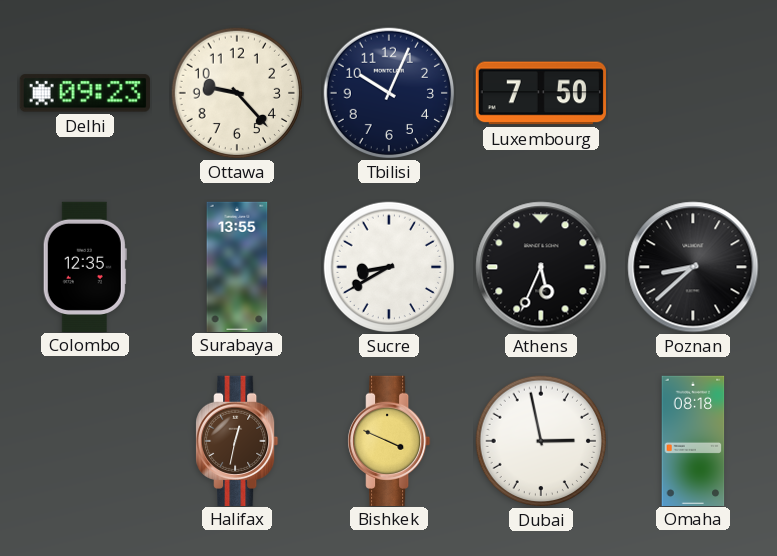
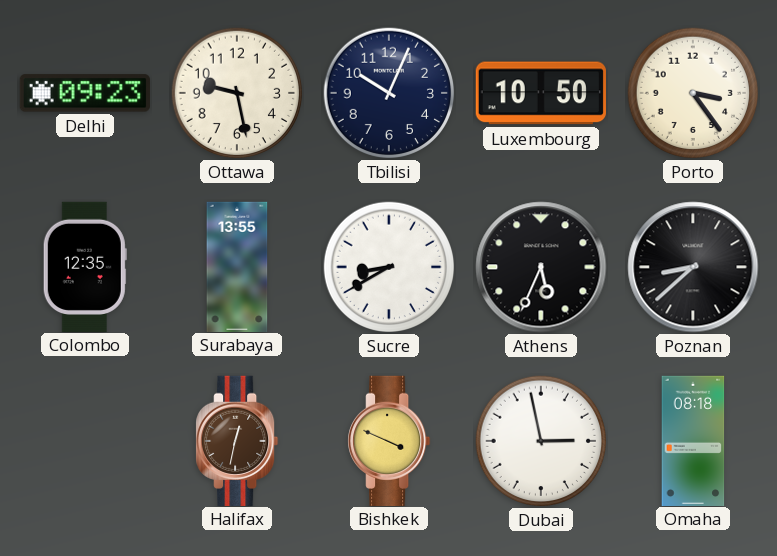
Ottawa: 9:23 -> 9:28 (237, 93)
Luxembourg: 7:50 -> 10:50 (541, 93)
Porto: none -> 3:24 (693, 93)
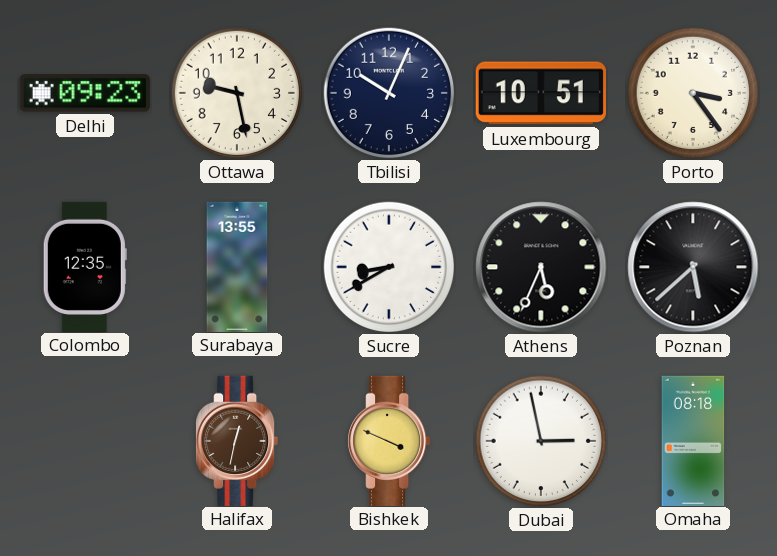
Luxembourg: 10:50 -> 10:51 (541, 93)
Poznan: 8:38 -> 5:38 (693, 267)
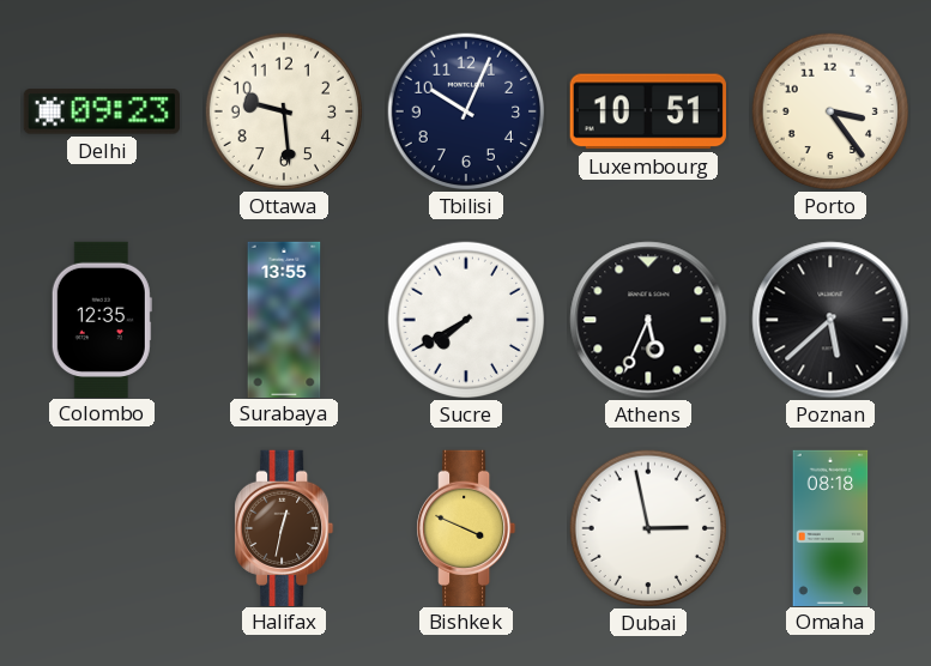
Ottawa: 9:28 -> 9:29 (284, 111)
Sucre: 8:40 -> 7:40 (466, 320)
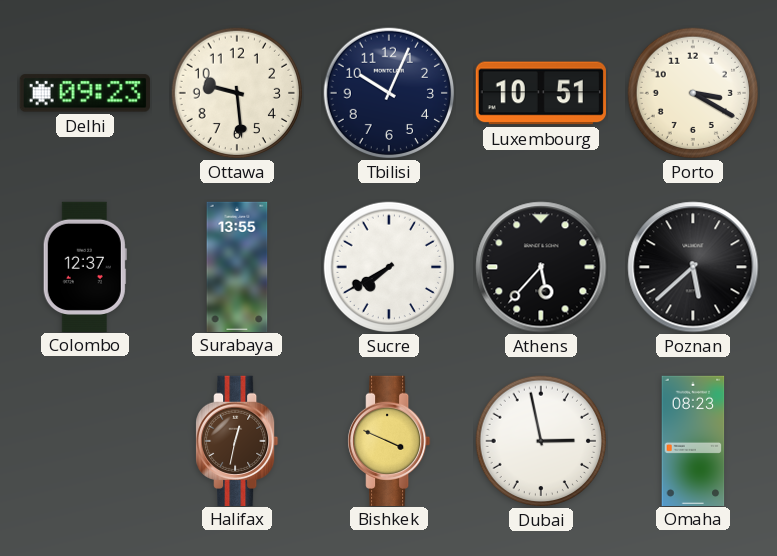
Porto: 3:24 -> 3:20 (693, 93)
Colombo: 12:35 -> 12:37 (85, 266)
Athens: 5:34 -> 5:37 (541, 267)
Omaha: 08:18 -> 08:23 (693, 440)
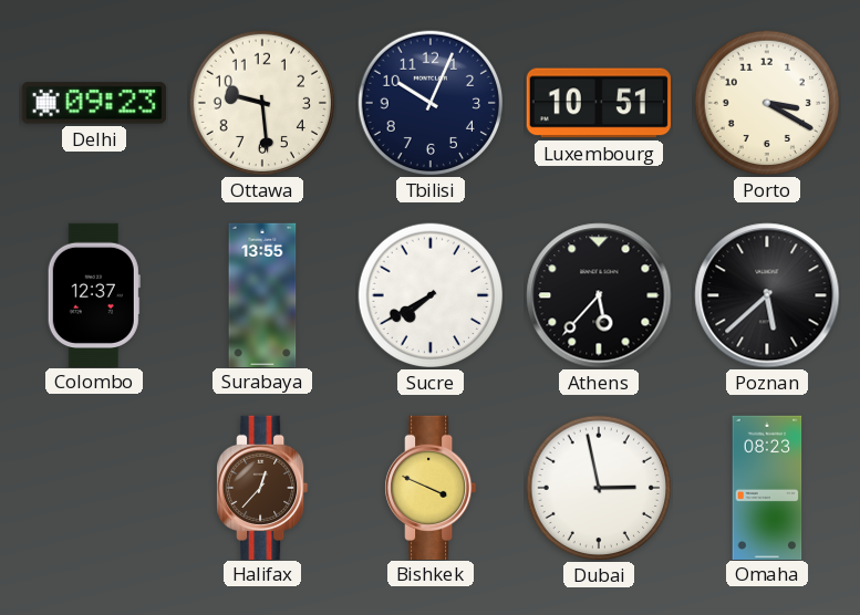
Halifax: 12:32 -> 12:37 (262, 487)
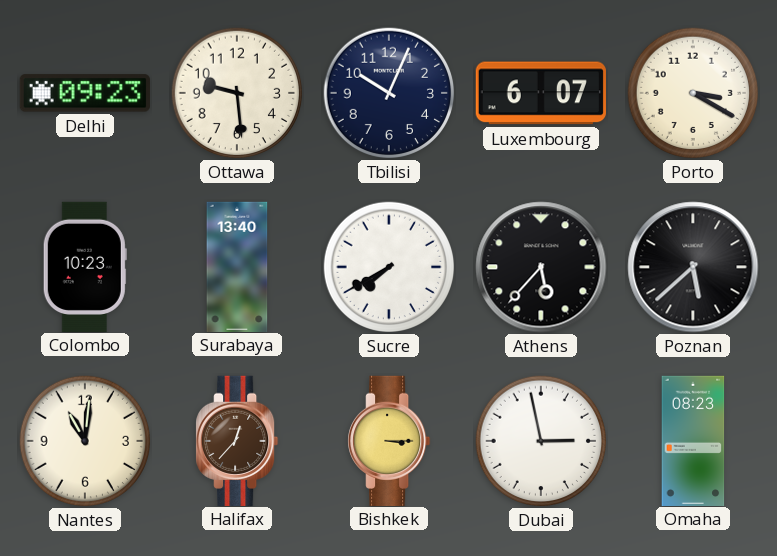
Luxembourg: 10:51 -> 6:07 (541, 93)
Colombo: 12:37 -> 10:23 (85, 266)
Surabaya: 13:55 -> 13:40 (237, 266)
Nantes: none -> 11:01 (85, 441)
Bishkek: 3:49 -> 3:15 (389, 440)
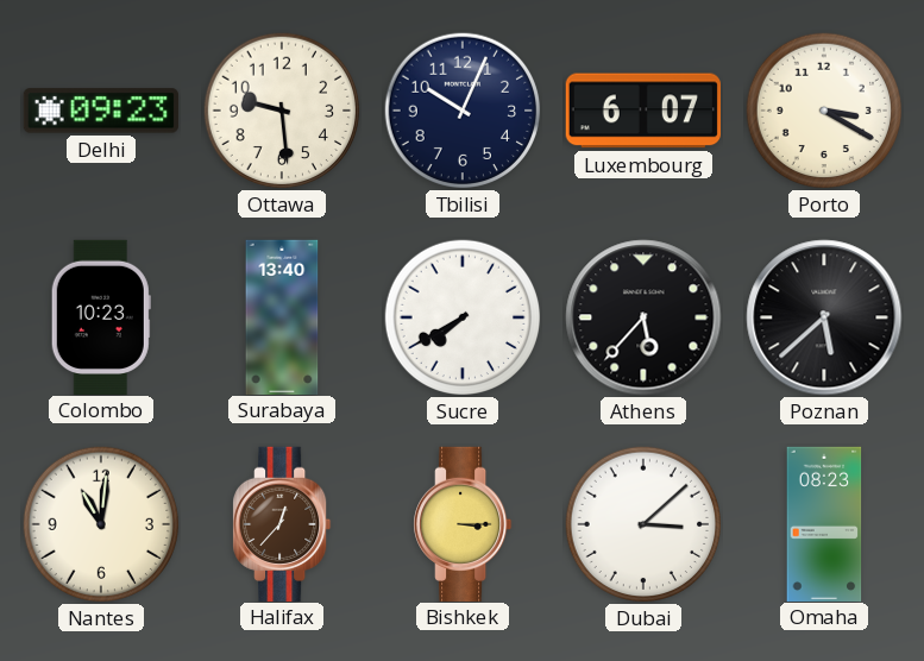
Dubai: 2:58 -> 3:08 (643, 524)
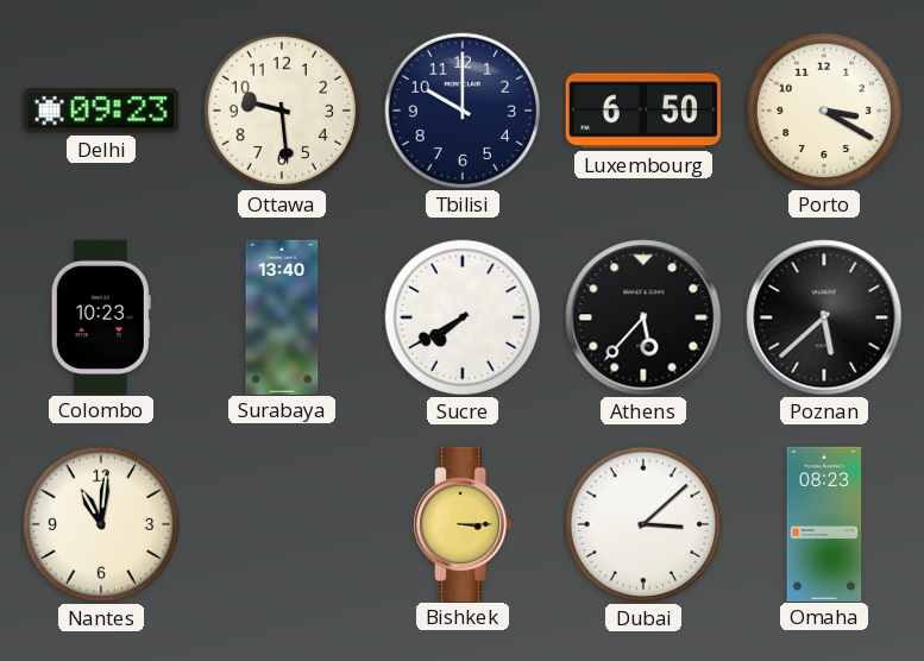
Tbilisi: 10:04 -> 10:00 (463, 111)
Luxembourg: 6:07 -> 6:50 (643, 111)
Halifax: 12:37 -> none (282, 523)
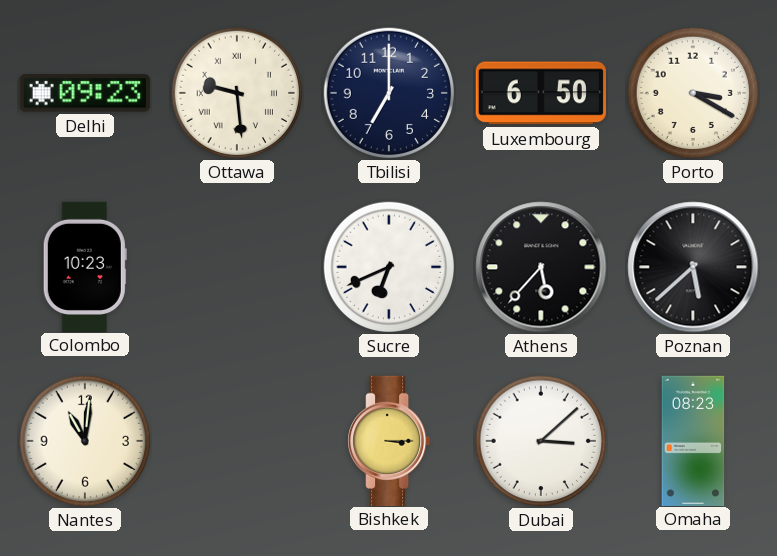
Ottawa numerals: Arabic -> Roman (237, 93)
Tbilisi: 10:00 -> 7:00 (389, 93)
Surabaya: 13:40 -> none (282, 316)
Sucre: 7:40 -> 6:41 (389, 267)
